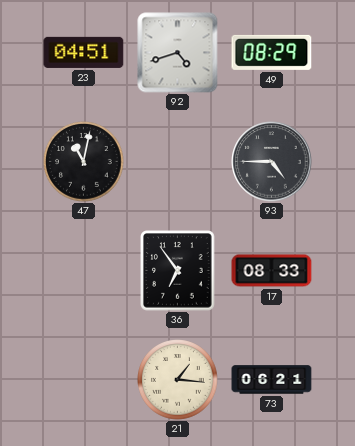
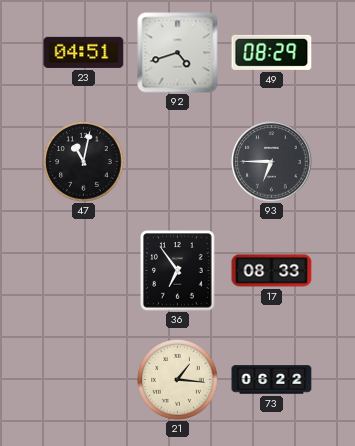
93: 4:45 -> 6:45 (272, 162)
73: 06:21 -> 06:22 (272, 380)
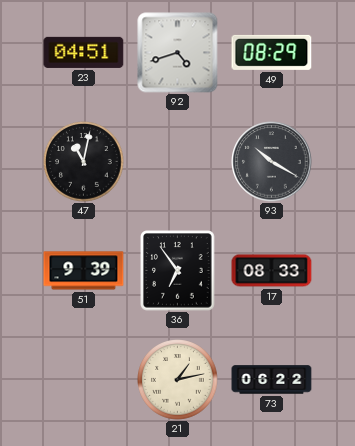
93: 6:45 -> 10:20 (272, 162)
51: none -> 9:39 (84, 271)
21: 1:16 -> 1:13 (178, 380)
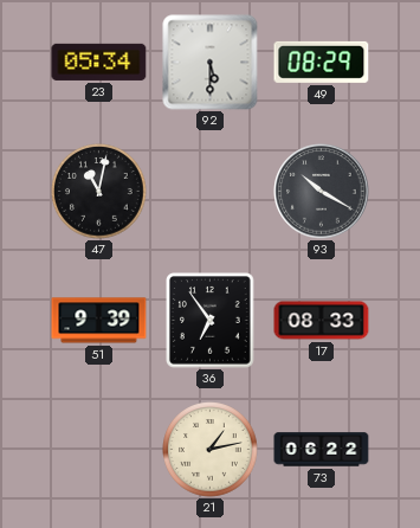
23: 04:51 -> 05:34 (99, 62)
92: 4:42 -> 5:30 (211, 63)
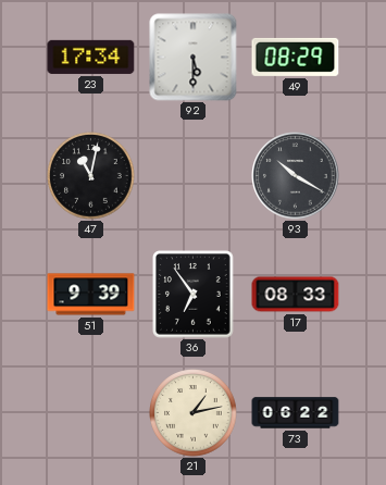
23: 05:34 -> 17:34 (91, 57)
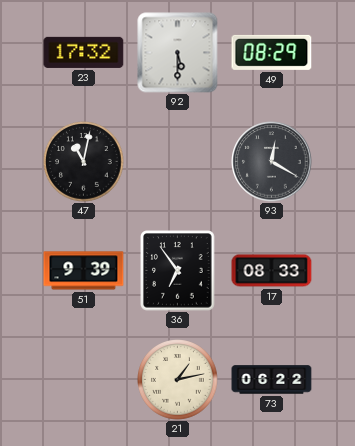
23: 17:34 -> 17:32 (84, 52)
93: 10:20 -> 12:20 (272, 162)
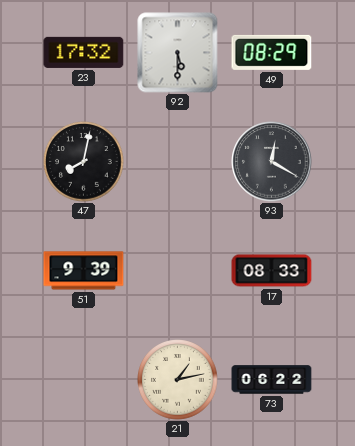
47: 11:02 -> 8:02 (84, 162)
36: 6:54 -> none (178, 271)
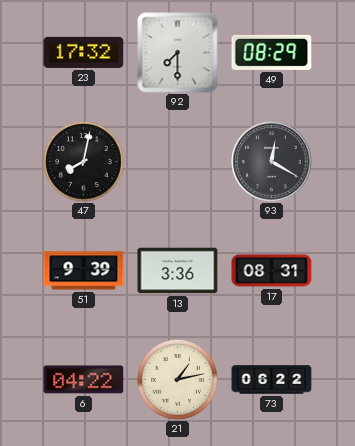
92: 5:30 -> 7:30 (178, 53)
13: none -> 3:36 (178, 271)
17: 08:33 -> 08:31 (272, 271)
6: none -> 04:22 (84, 380)
